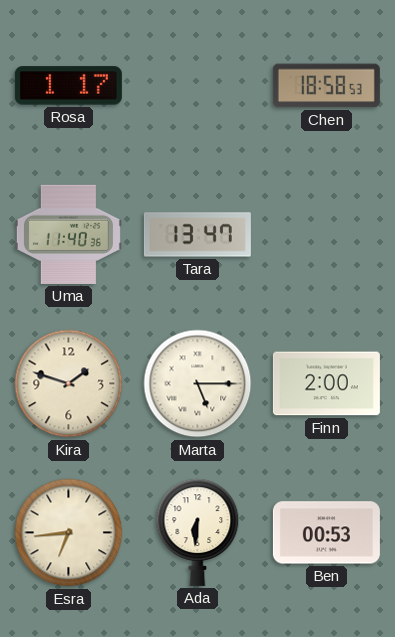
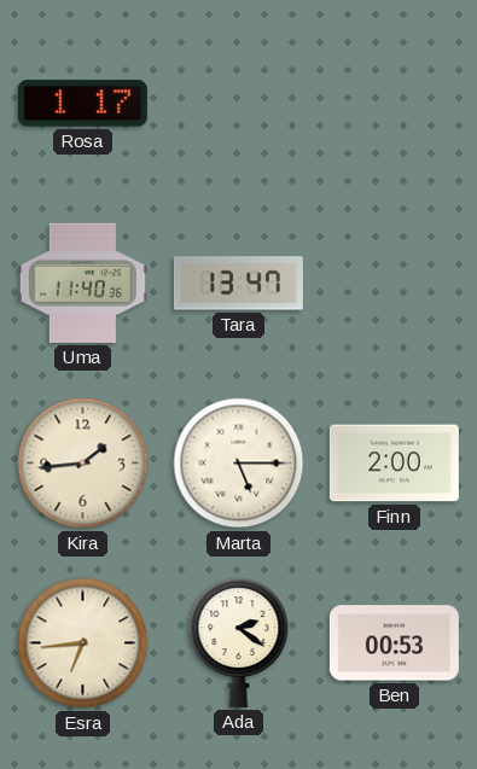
Chen: 18:58 -> none (326, 86)
Kira: 1:48 -> 1:44 (83, 464)
Ada: 6:31 -> 2:21 (239, 642)
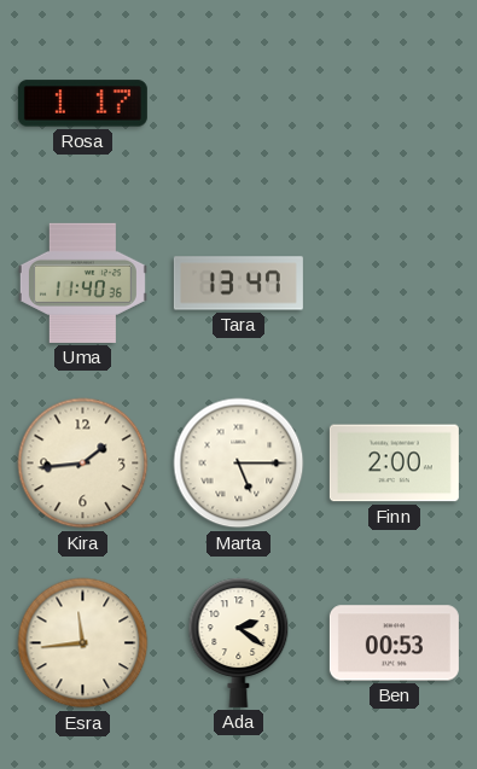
Esra: 6:44 -> 11:44 (83, 643)
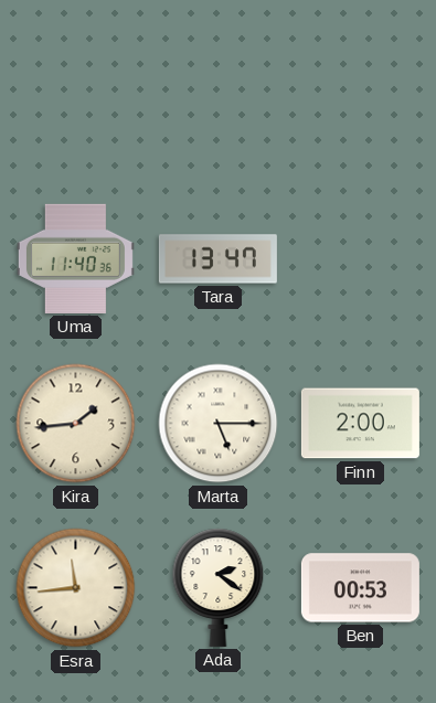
Rosa: 1:17 -> none (82, 104)
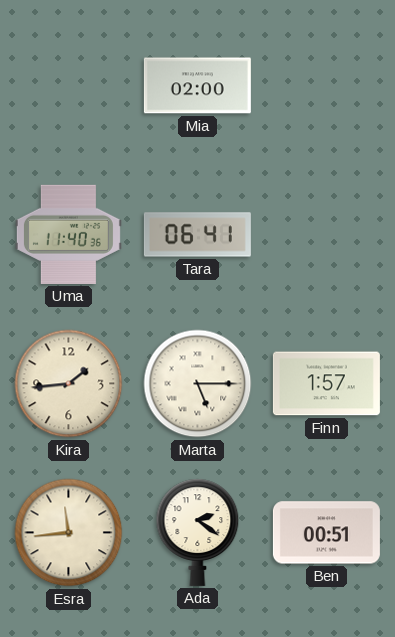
Mia: none -> 02:00 (197, 86)
Tara: 13:47 -> 06:41 (197, 235)
Finn: 2:00 -> 1:57 (326, 384)
Ben: 00:53 -> 00:51 (326, 533)
